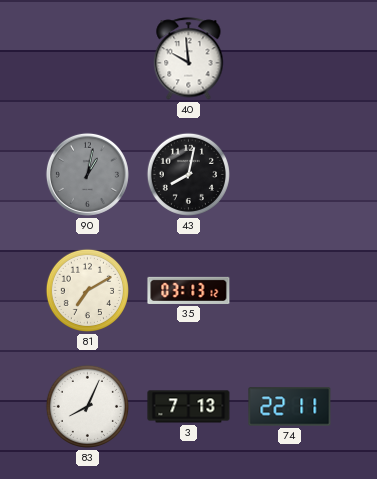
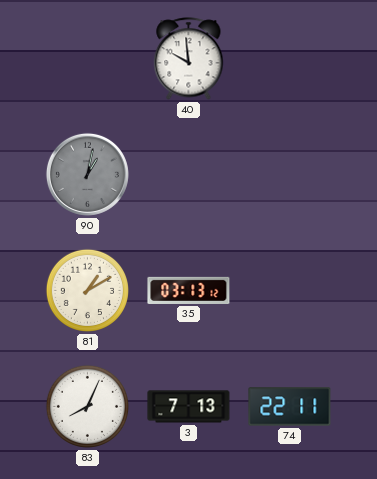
43: 8:02 -> none (188, 174)
81: 7:10 -> 1:10 (87, 290)
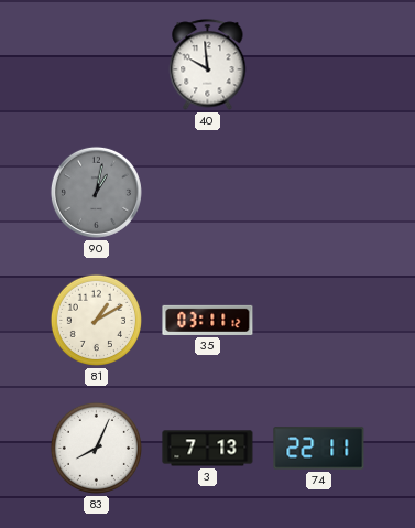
35: 03:13 -> 03:11 (208, 320)
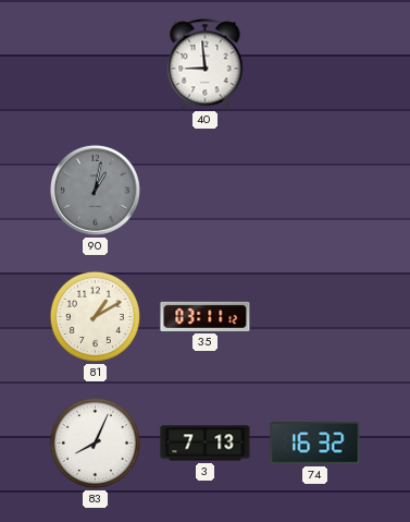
40: 9:59 -> 8:59 (206, 64)
74: 22:11 -> 16:32 (315, 444)
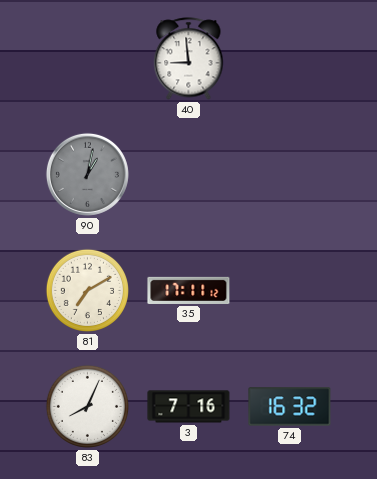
81: 1:10 -> 7:10 (87, 290)
35: 03:11 -> 17:11 (189, 290)
3: 7:13 -> 7:16 (189, 407)
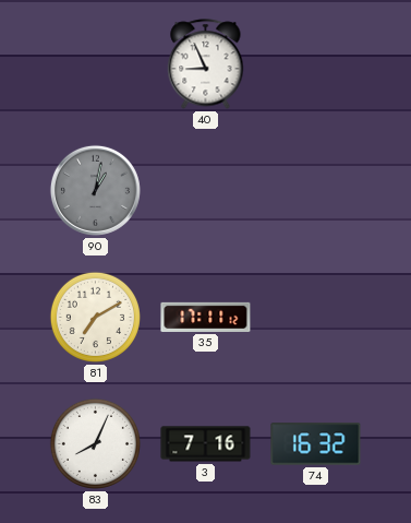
40: 8:59 -> 8:56 (206, 64)
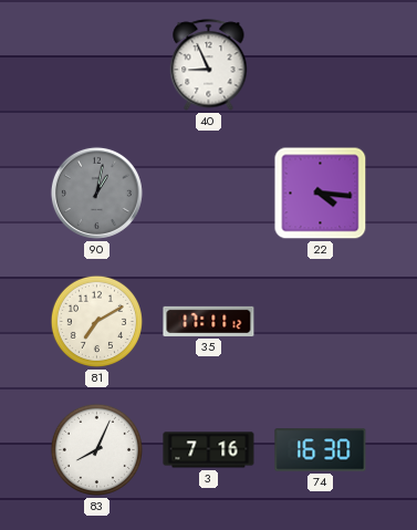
22: none -> 4:16 (321, 194)
74: 16:32 -> 16:30 (321, 450)
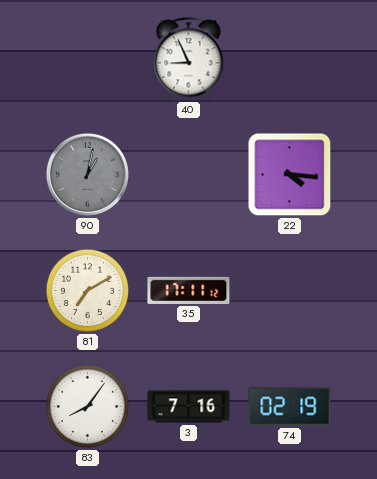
83: 8:04 -> 8:06 (87, 406)
74: 16:30 -> 02:19 (290, 407)
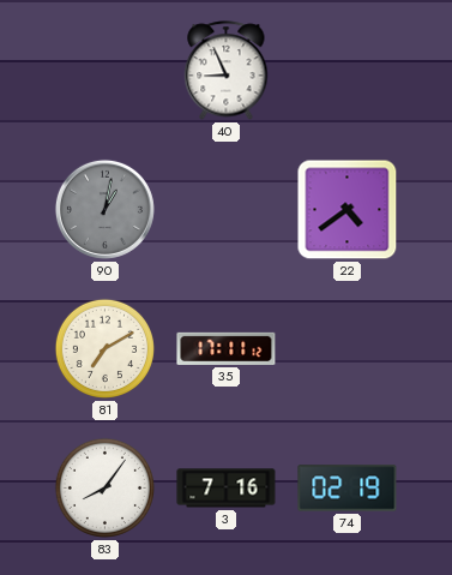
22: 4:16 -> 4:39 (348, 210)
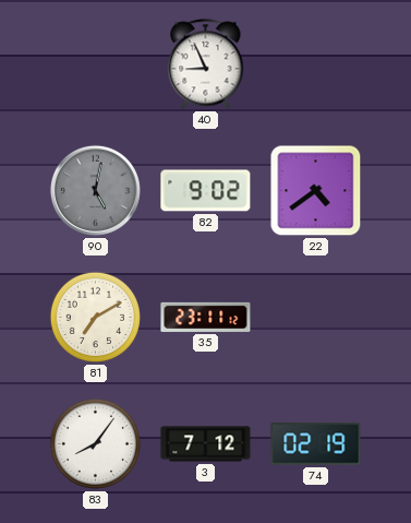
90: 1:02 -> 5:02 (95, 190)
82: none -> 9:02 (206, 191)
35: 17:11 -> 23:11 (206, 317)
3: 7:16 -> 7:12 (206, 444)
